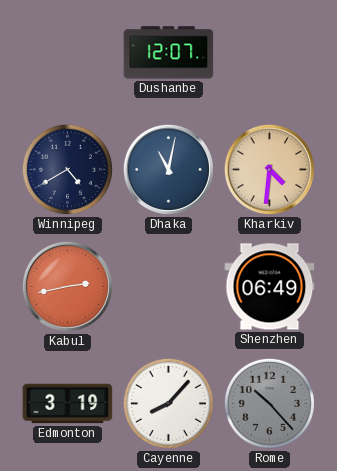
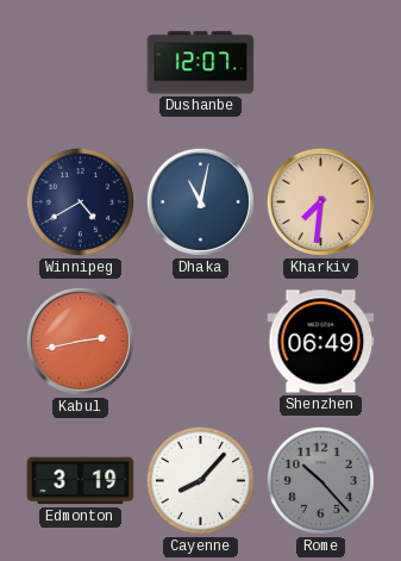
Kharkiv: 4:31 -> 7:31 (320, 201)
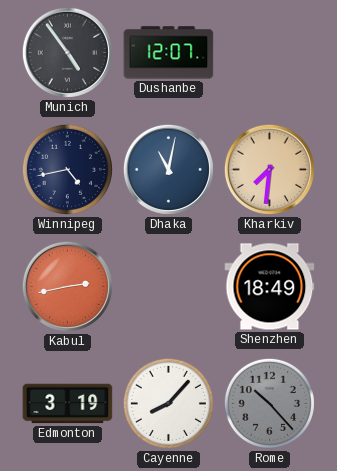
Munich: none -> 4:54 (67, 52)
Winnipeg: 4:40 -> 4:43 (67, 169)
Shenzhen: 06:49 -> 18:49 (270, 287)
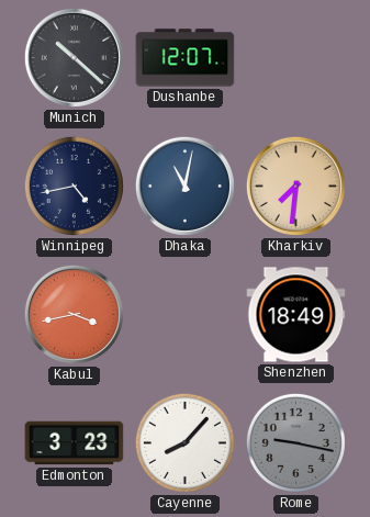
Munich: 4:54 -> 10:22 (74, 57)
Kabul: 2:43 -> 3:43 (74, 314)
Edmonton: 3:19 -> 3:23 (75, 443)
Rome: 10:23 -> 9:17 (295, 442)
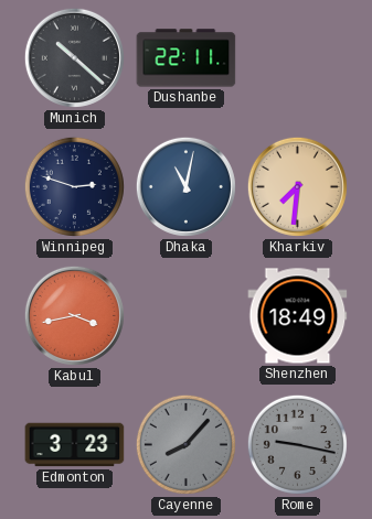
Dushanbe: 12:07 -> 22:11 (187, 58)
Winnipeg: 4:43 -> 2:48 (74, 186)
Cayenne dial: white -> grey (185, 444)
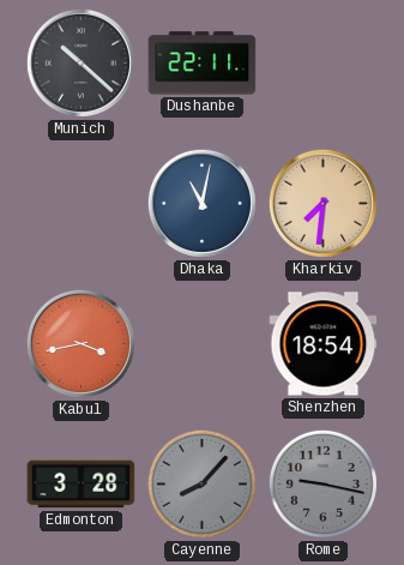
Winnipeg: 2:48 -> none (74, 186)
Shenzhen: 18:49 -> 18:54 (324, 344)
Edmonton: 3:23 -> 3:28 (82, 485)
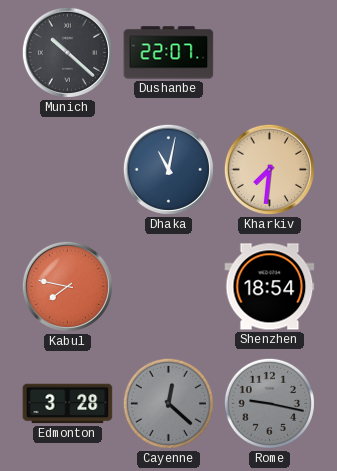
Dushanbe: 22:11 -> 22:07 (169, 53)
Kabul: 3:43 -> 7:47 (67, 286)
Cayenne: 8:07 -> 12:22 (168, 403)
